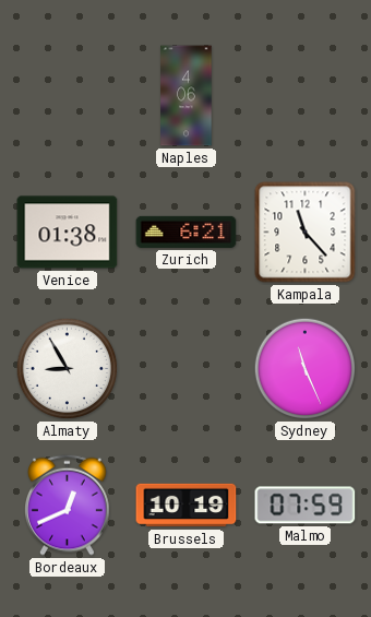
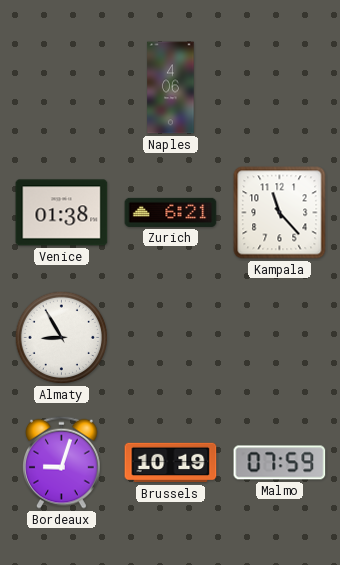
Sydney: 11:26 -> none (306, 369)
Bordeaux: 12:41 -> 9:03 (62, 462)
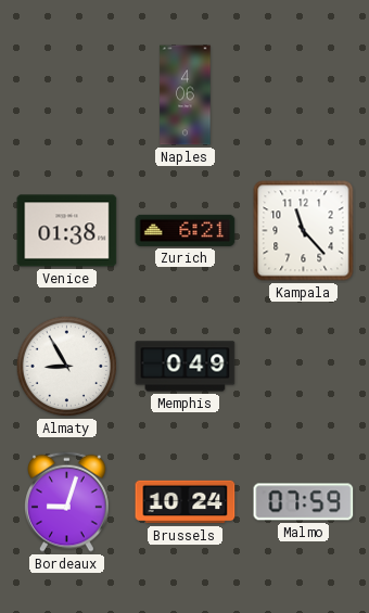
Memphis: none -> 0:49 (186, 367)
Brussels: 10:19 -> 10:24 (186, 502)
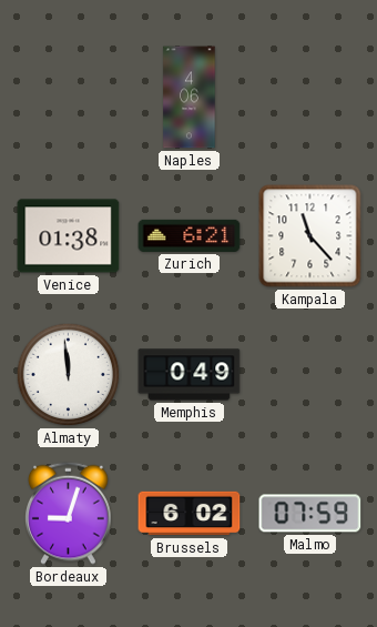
Almaty: 8:55 -> 11:59 (69, 375)
Brussels: 10:24 -> 6:02 (190, 514)
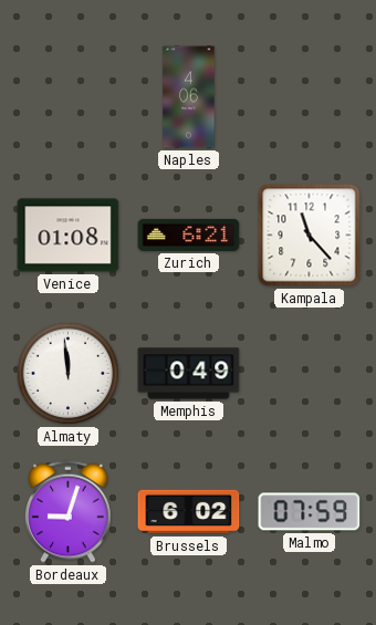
Venice: 01:38 -> 01:08 (69, 236)
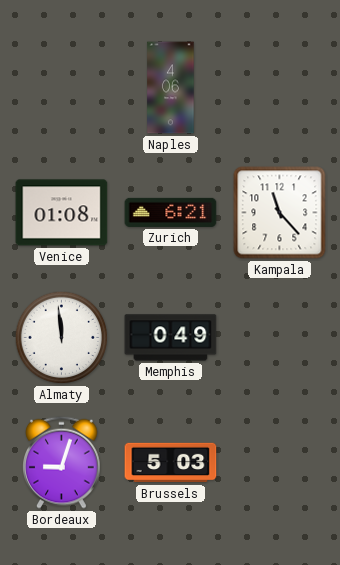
Brussels: 6:02 -> 5:03 (171, 463)
Malmo: 07:59 -> none (310, 512)
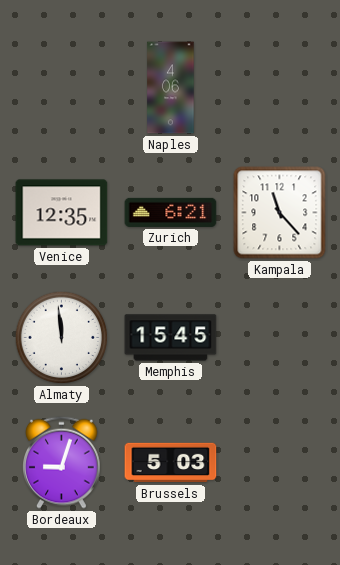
Venice: 01:08 -> 12:35 (62, 213)
Memphis: 0:49 -> 15:45 (171, 338)
